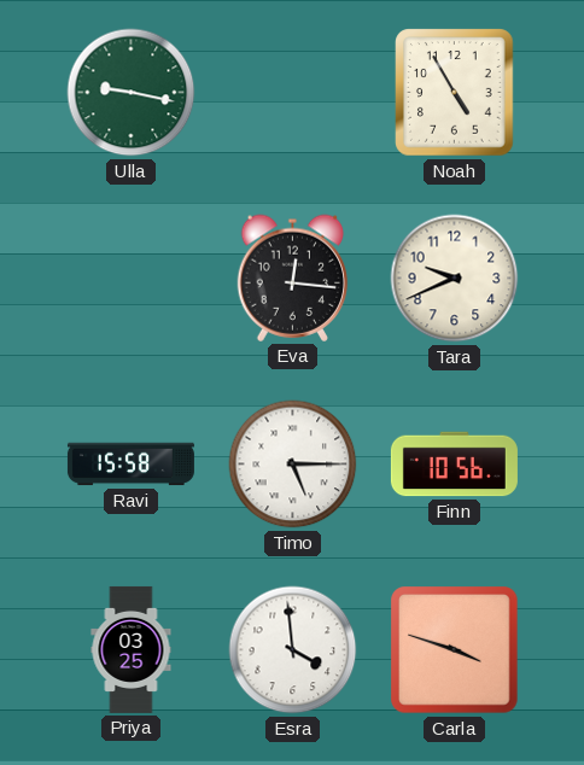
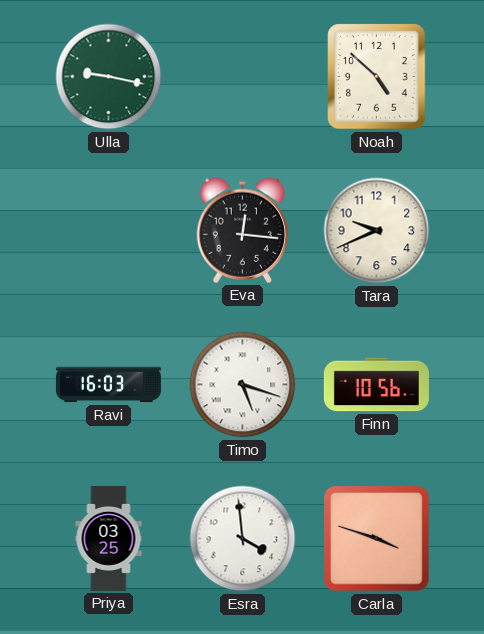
Noah: 4:55 -> 4:52 (377, 77)
Ravi: 15:58 -> 16:03 (108, 385)
Timo: 5:15 -> 5:18 (243, 385)
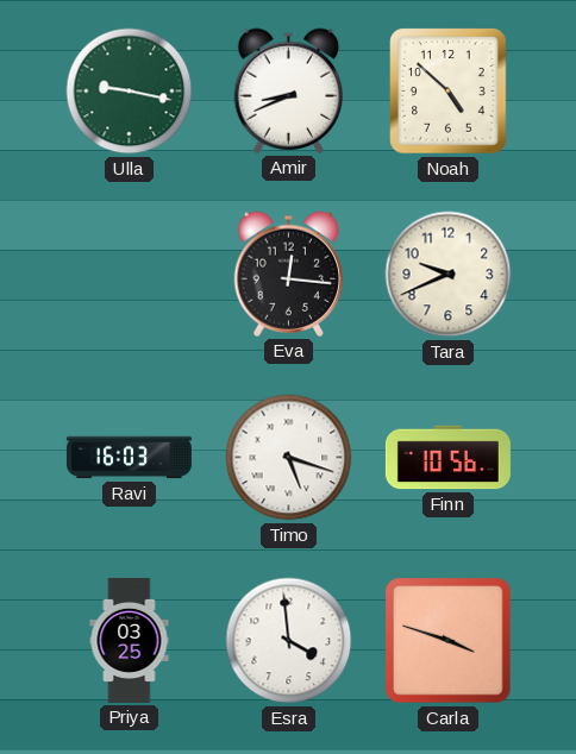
Amir: none -> 8:41 (289, 90)
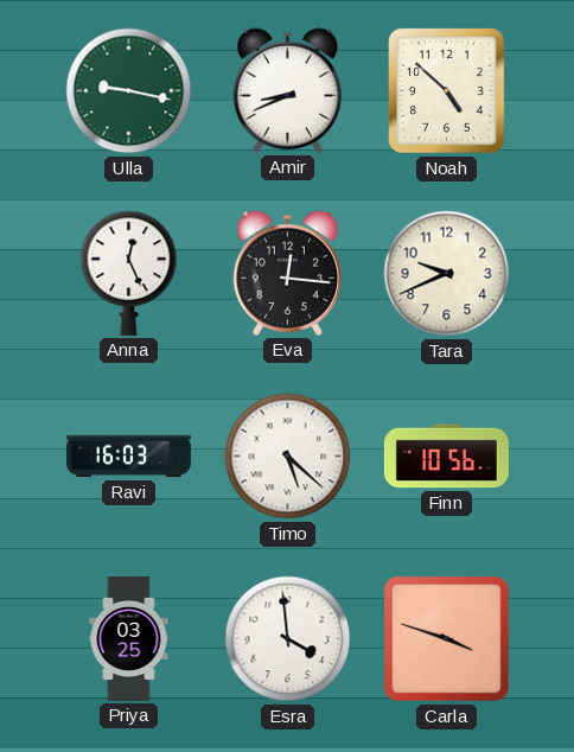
Anna: none -> 12:26 (129, 273)
Timo: 5:18 -> 5:22 (288, 457)
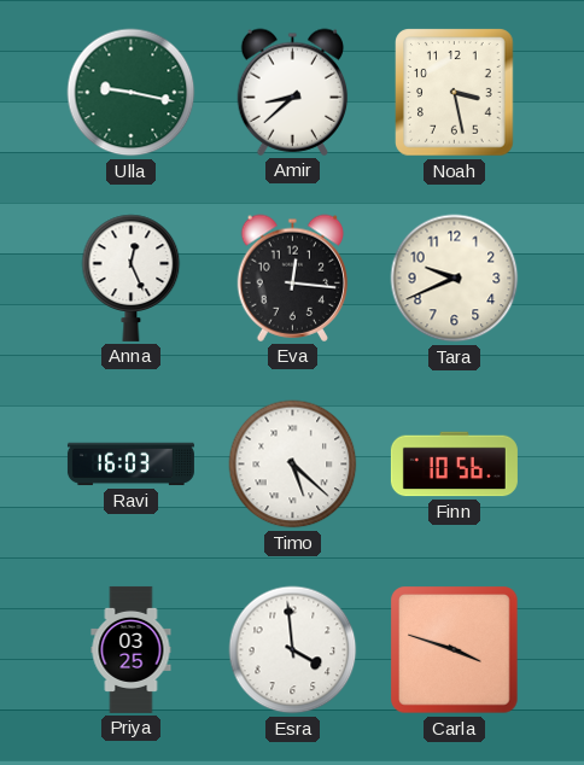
Amir: 8:41 -> 8:38 (293, 92)
Noah: 4:52 -> 3:28 (455, 93)
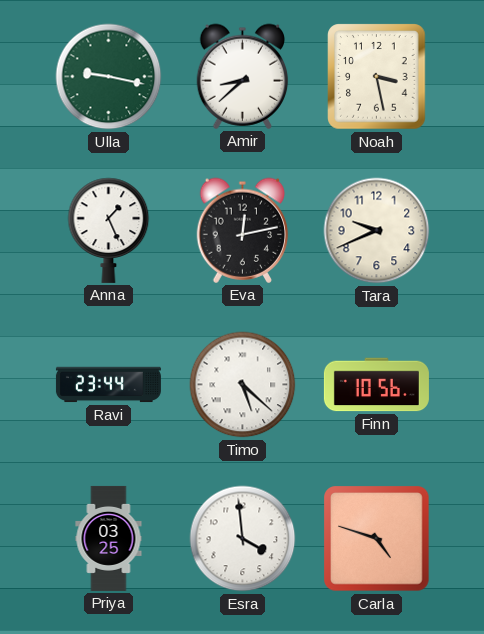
Anna: 12:26 -> 1:26 (109, 230)
Eva: 12:16 -> 12:13 (243, 230)
Ravi: 16:03 -> 23:44 (108, 385)
Carla: 3:48 -> 4:48 (377, 539)
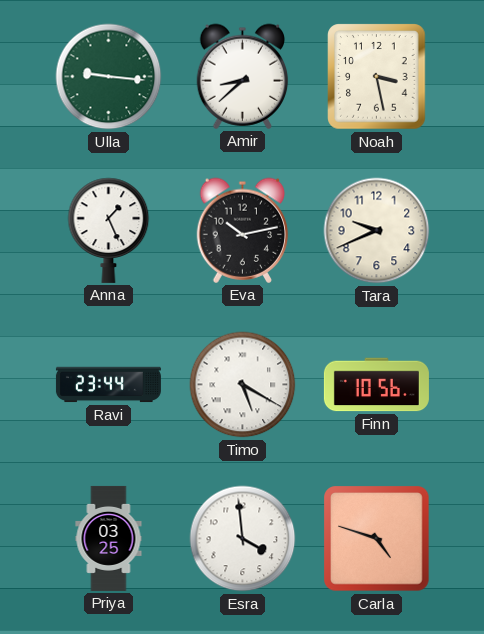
Ulla: 9:17 -> 9:16 (109, 77)
Eva: 12:13 -> 10:13 (243, 230)
Timo: 5:22 -> 5:20 (243, 385)
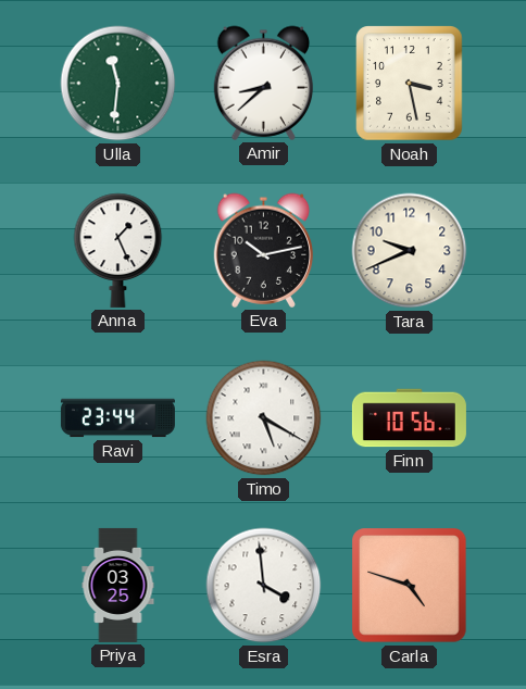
Ulla: 9:16 -> 11:31 (118, 84)
